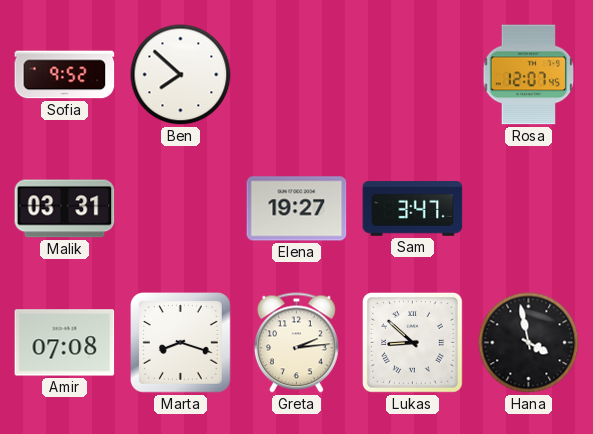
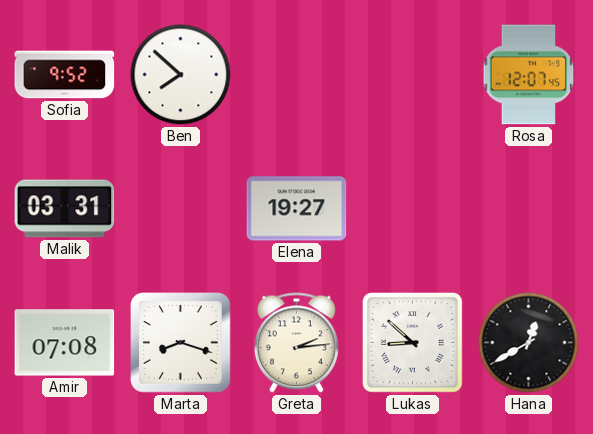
Sam: 3:47 -> none (413, 209)
Hana: 3:58 -> 12:40 (529, 343)
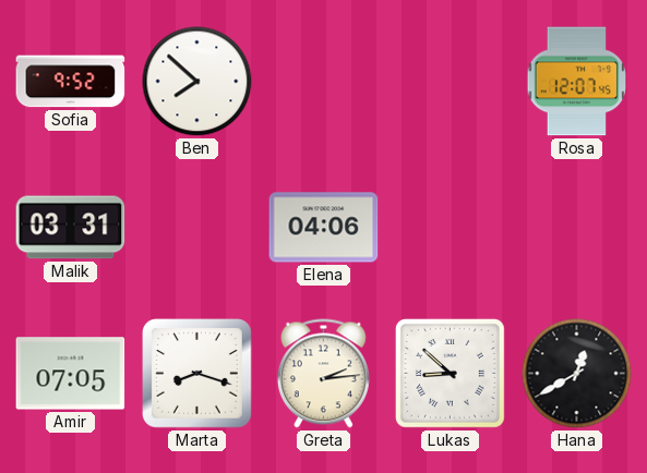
Elena: 19:27 -> 04:06 (324, 228)
Amir: 07:08 -> 07:05 (71, 374)
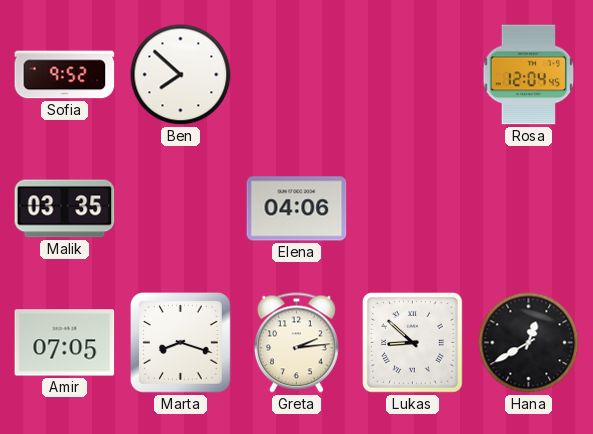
Rosa: 12:07 -> 12:04 (529, 75)
Malik: 03:31 -> 03:35 (65, 209)
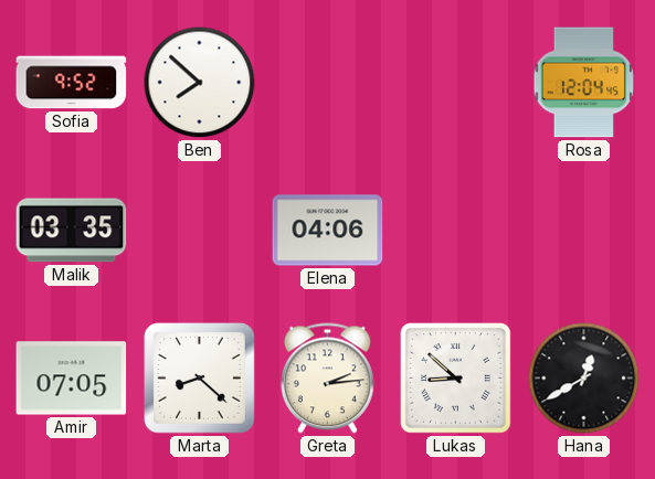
Marta: 8:18 -> 8:22 (200, 379)
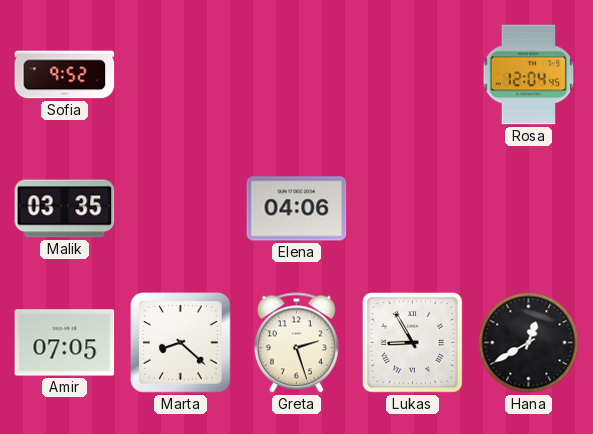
Ben: 7:52 -> none (200, 83)
Greta: 2:14 -> 2:27 (296, 343)
Lukas: 8:52 -> 8:55 (413, 343)
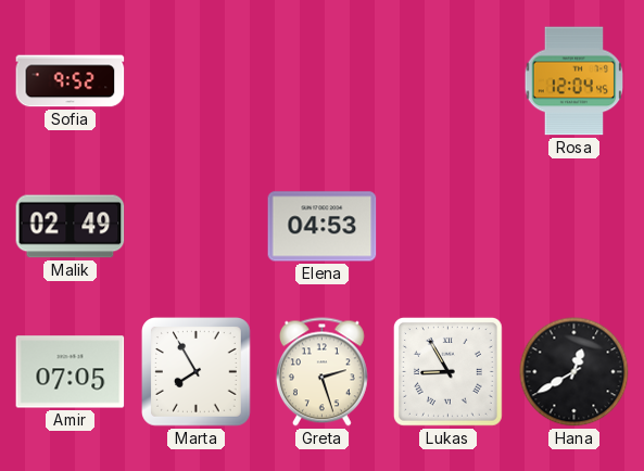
Malik: 03:35 -> 02:49 (71, 227)
Elena: 04:06 -> 04:53 (323, 227)
Marta: 8:22 -> 7:55 (197, 372)
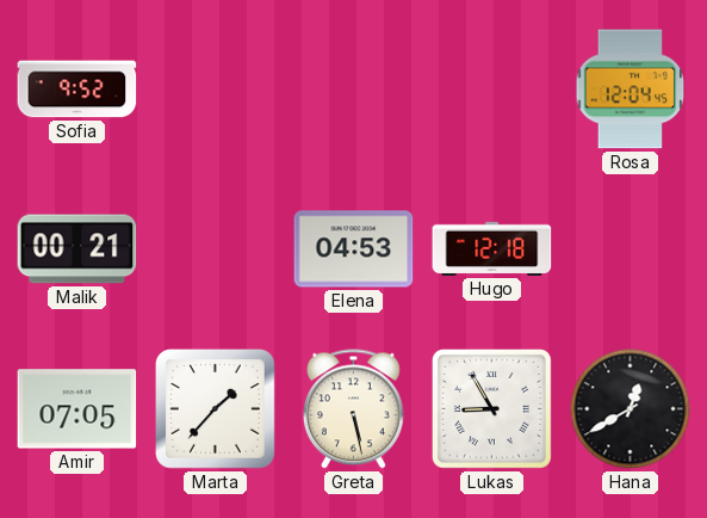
Malik: 02:49 -> 00:21 (77, 249)
Hugo: none -> 12:18 (492, 248)
Marta: 7:55 -> 1:37 (216, 409)
Greta: 2:27 -> 5:28 (353, 409)
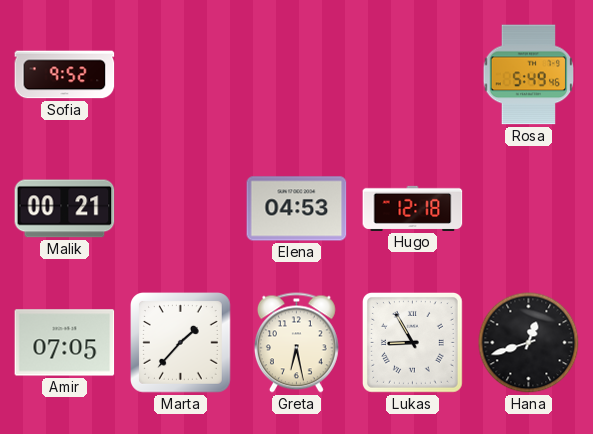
Rosa: 12:04 -> 5:49 (529, 75)
Greta: 5:28 -> 6:28 (296, 343)
Hana: 12:40 -> 12:42 (529, 343)
